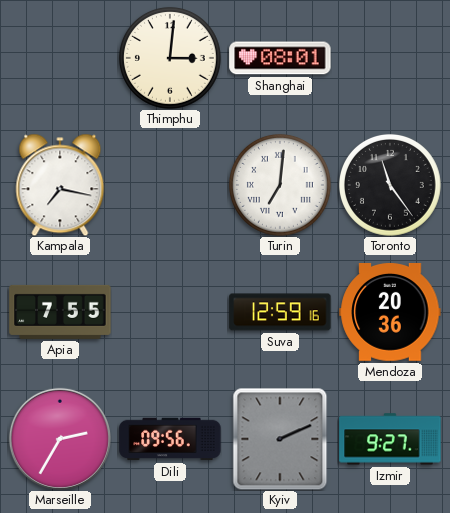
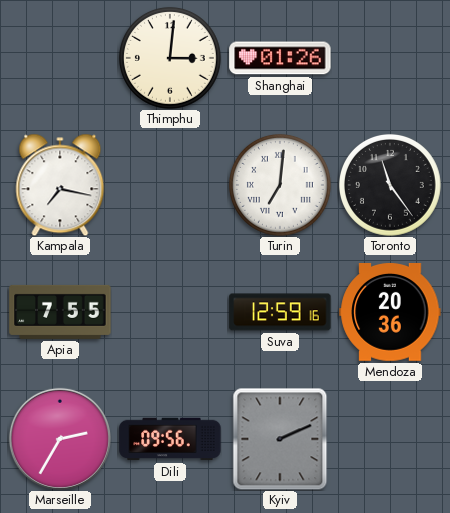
Shanghai: 08:01 -> 01:26 (280, 58)
Izmir: 9:27 -> none (390, 439)
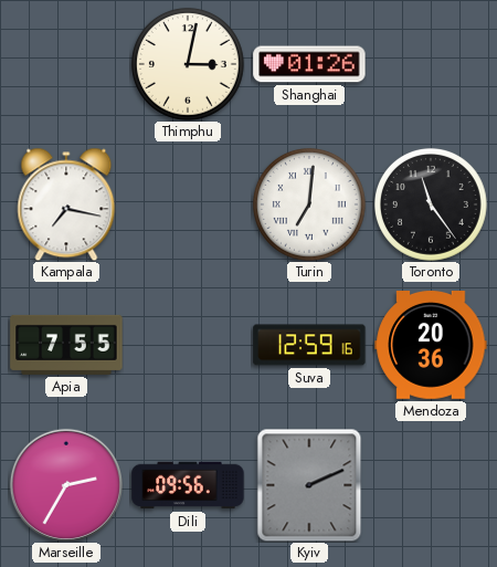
Thimphu: 3:01 -> 3:02 (188, 64)
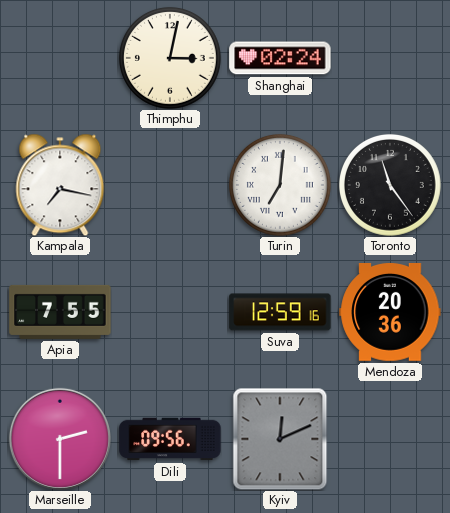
Shanghai: 01:26 -> 02:24 (280, 58)
Marseille: 2:35 -> 2:30 (60, 439)
Kyiv: 2:11 -> 12:11 (280, 439)
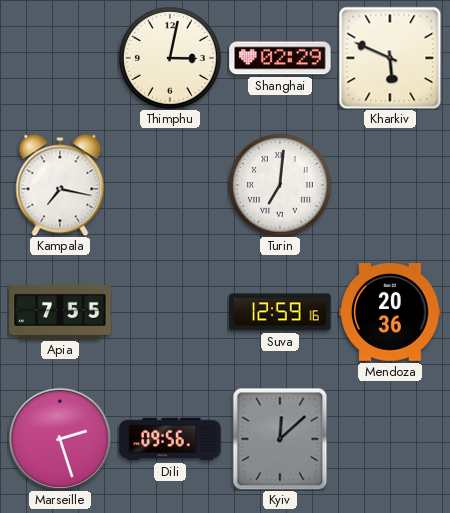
Shanghai: 02:24 -> 02:29 (280, 58)
Kharkiv: none -> 5:49 (390, 58)
Toronto: 11:24 -> none (390, 185)
Marseille: 2:30 -> 2:27 (60, 439)
Kyiv: 12:11 -> 12:08 (280, 439)
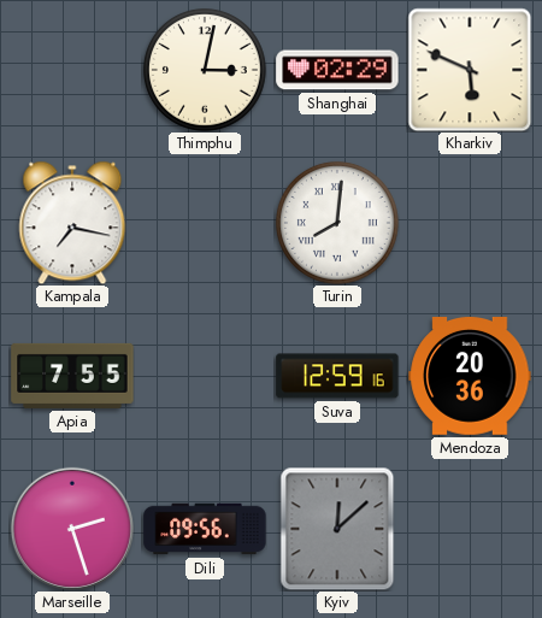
Turin: 7:01 -> 8:01 (337, 223)
